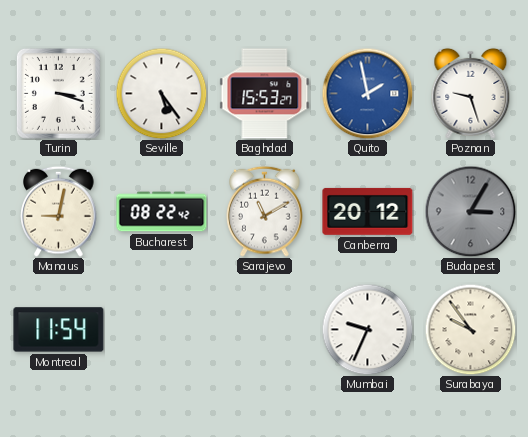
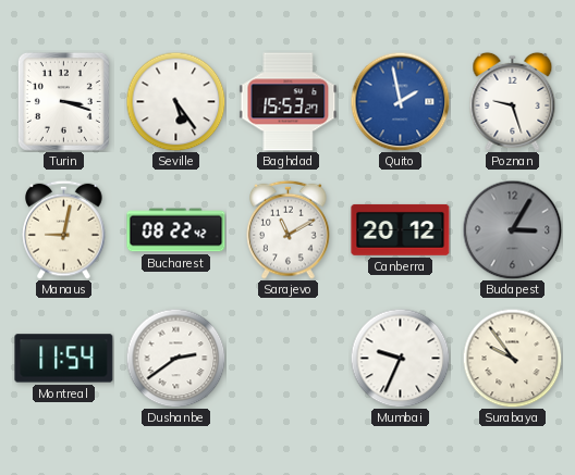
Dushanbe: none -> 2:39 (175, 358)
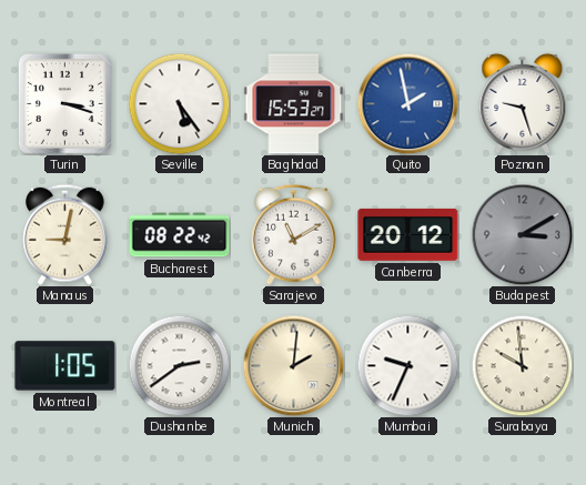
Budapest: 3:05 -> 3:10 (522, 234)
Montreal: 11:54 -> 1:05 (65, 366)
Munich: none -> 2:01 (293, 365)
Surabaya: 9:54 -> 9:59 (522, 365)
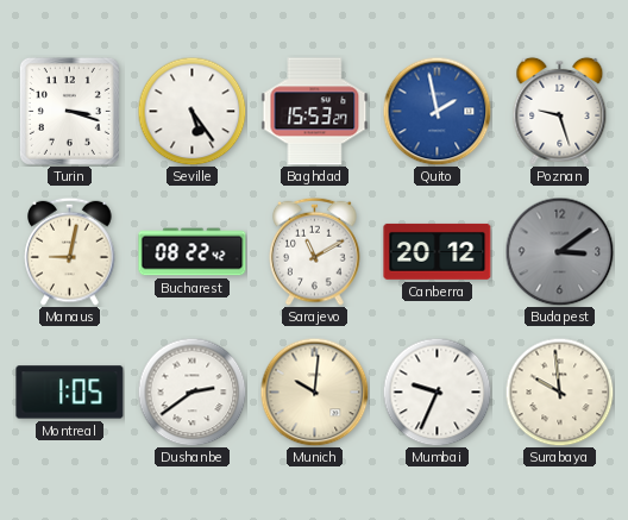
Budapest: 3:10 -> 3:09 (559, 251)
Munich: 2:01 -> 10:01 (314, 391)
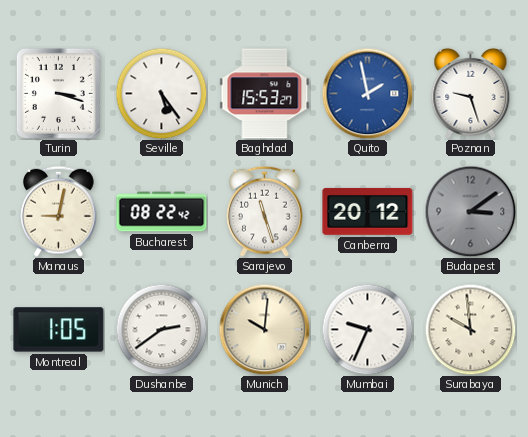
Sarajevo: 11:10 -> 11:27 (265, 211)
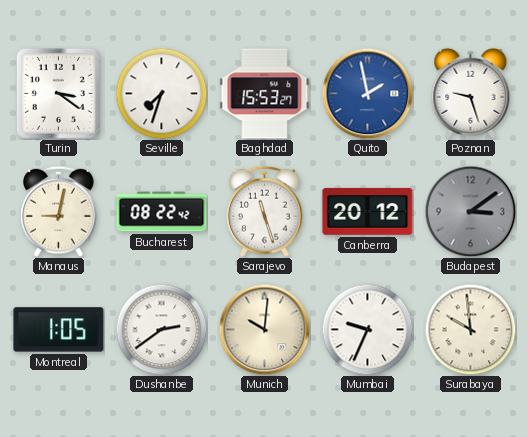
Turin: 3:18 -> 3:21 (58, 93)
Seville: 5:24 -> 7:33 (161, 93)
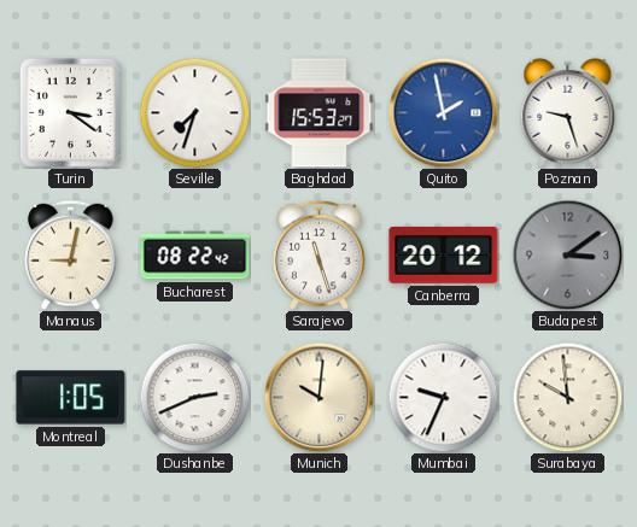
Dushanbe: 2:39 -> 2:41 (194, 397)
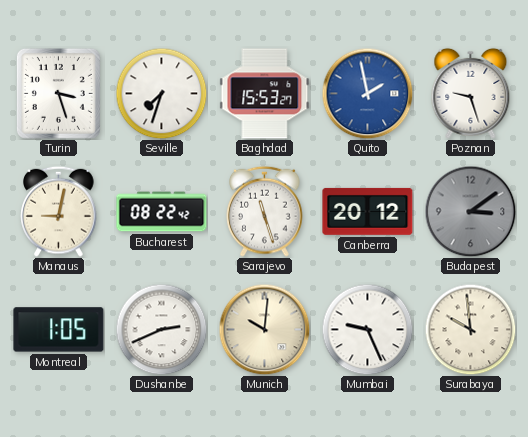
Turin: 3:21 -> 3:27 (58, 93)
Mumbai: 9:34 -> 9:26 (367, 329)
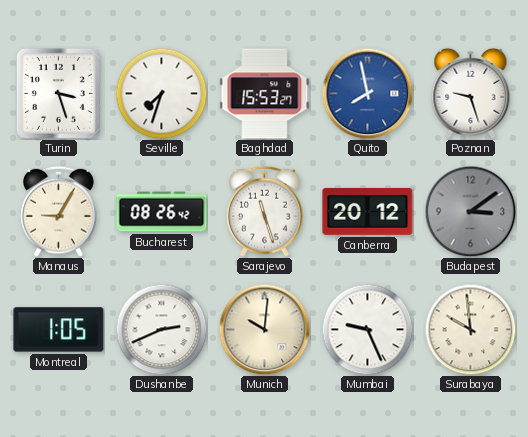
Quito: 1:58 -> 7:58 (367, 93)
Manaus: 9:02 -> 9:05 (59, 211)
Bucharest: 08:22 -> 08:26 (162, 212)
